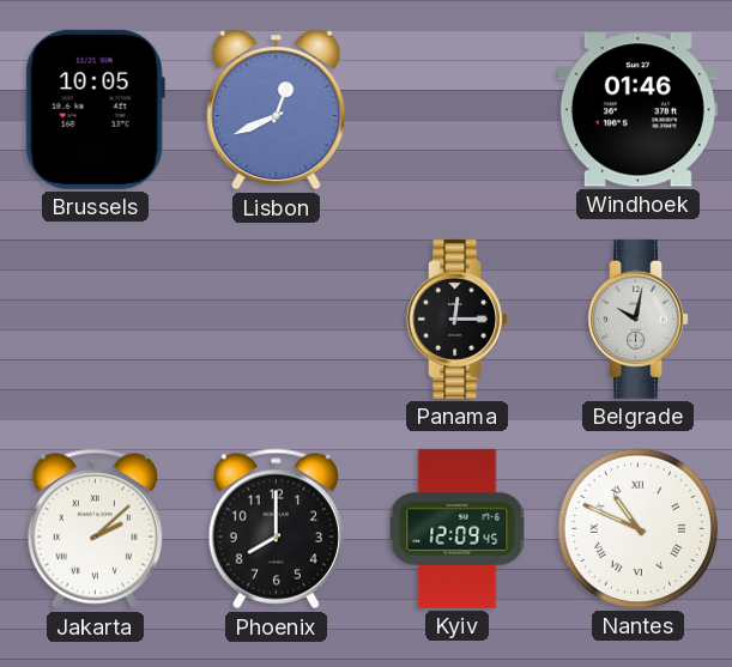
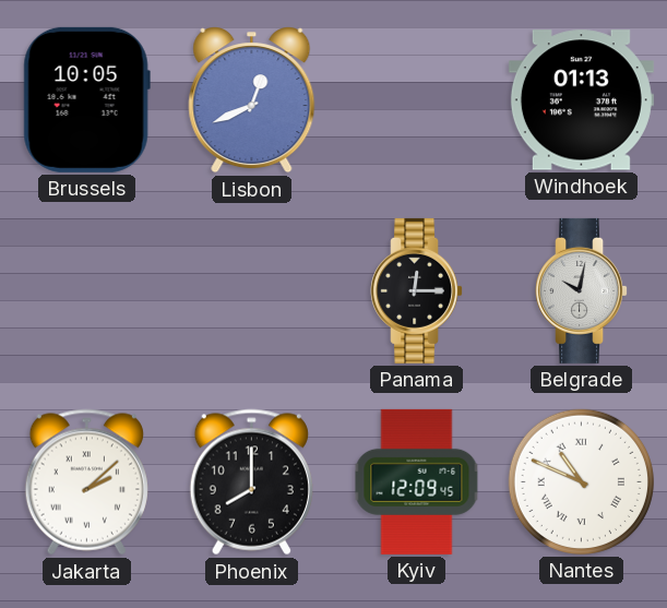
Windhoek: 01:46 -> 01:13 (581, 100)
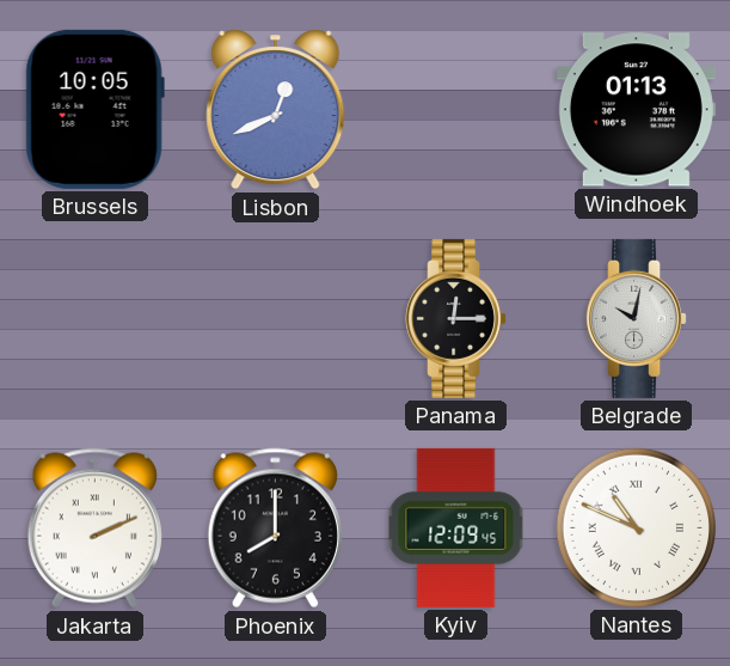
Jakarta: 2:08 -> 2:11 (94, 528)
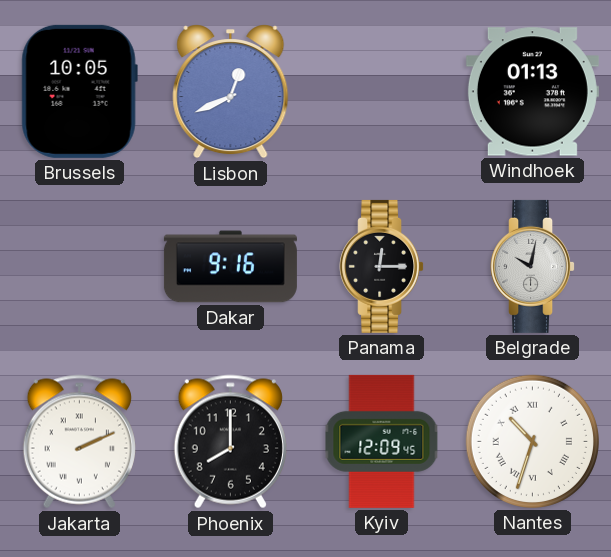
Dakar: none -> 9:16 (230, 267)
Nantes: 10:49 -> 10:33 (532, 441)
